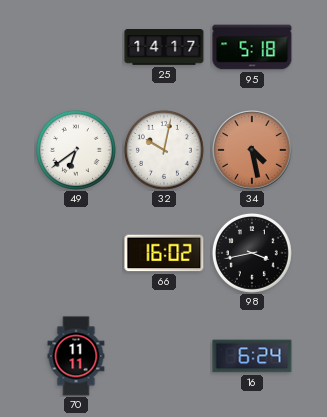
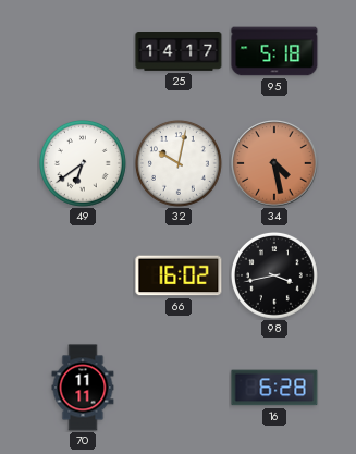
16: 6:24 -> 6:28 (274, 388)
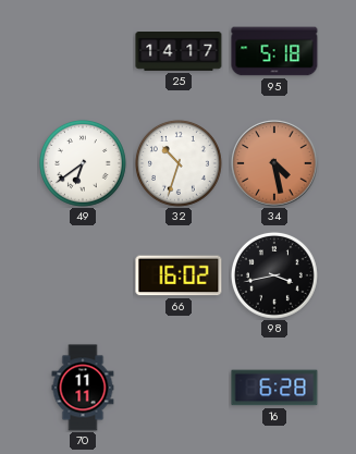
32: 10:02 -> 10:33 (179, 163)
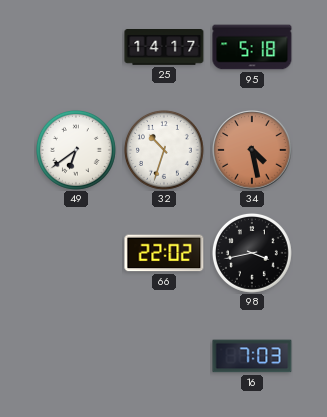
66: 16:02 -> 22:02 (164, 253)
70: 11:11 -> none (83, 388)
16: 6:28 -> 7:03 (252, 356)
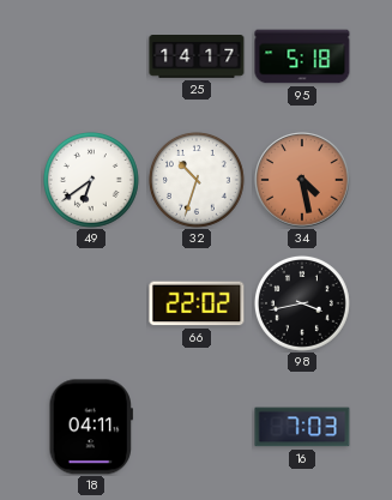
18: none -> 04:11 (91, 427)
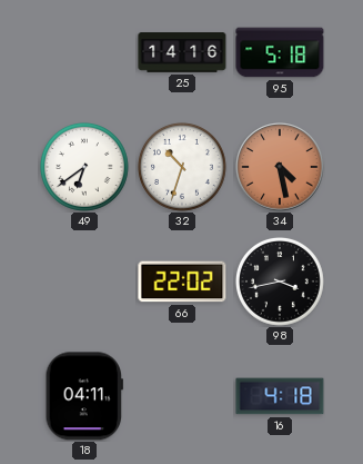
25: 14:17 -> 14:16 (182, 53)
16: 7:03 -> 4:18 (280, 396)
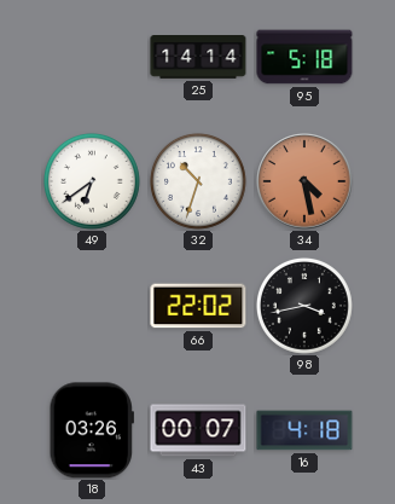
25: 14:16 -> 14:14 (198, 58)
18: 04:11 -> 03:26 (92, 430)
43: none -> 00:07 (198, 430)
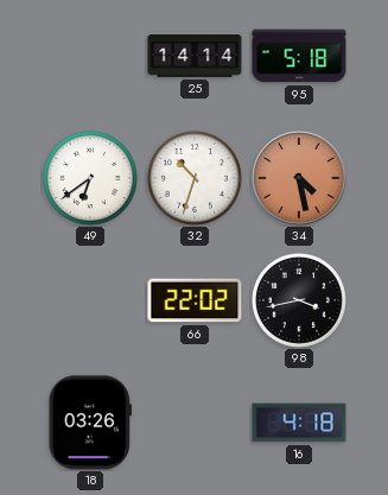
43: 00:07 -> none (198, 430)
